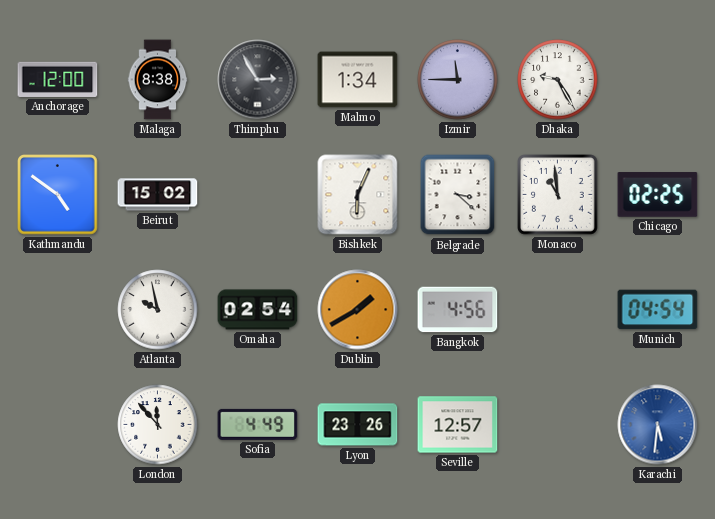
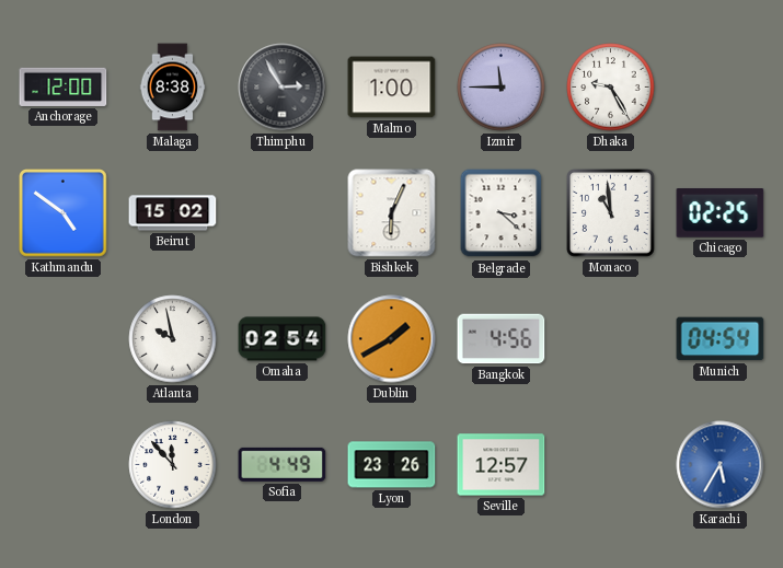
Malmo: 1:34 -> 1:00 (392, 88)
Karachi: 5:31 -> 5:35 (721, 465)
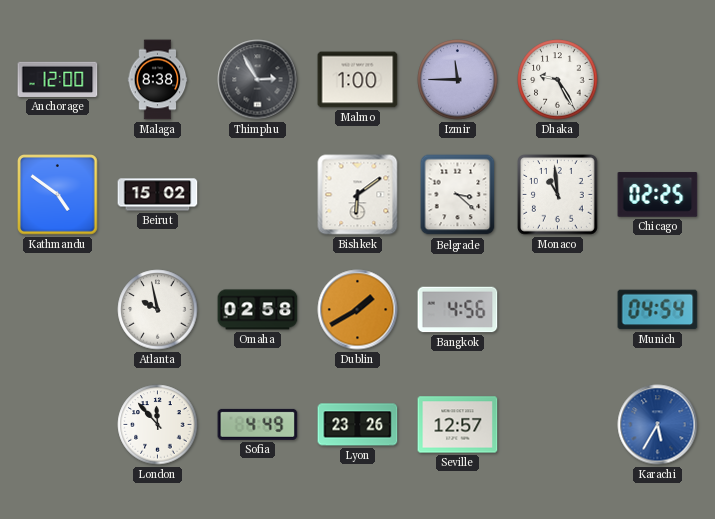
Bishkek: 6:04 -> 6:09 (358, 195)
Omaha: 02:54 -> 02:58 (258, 310)
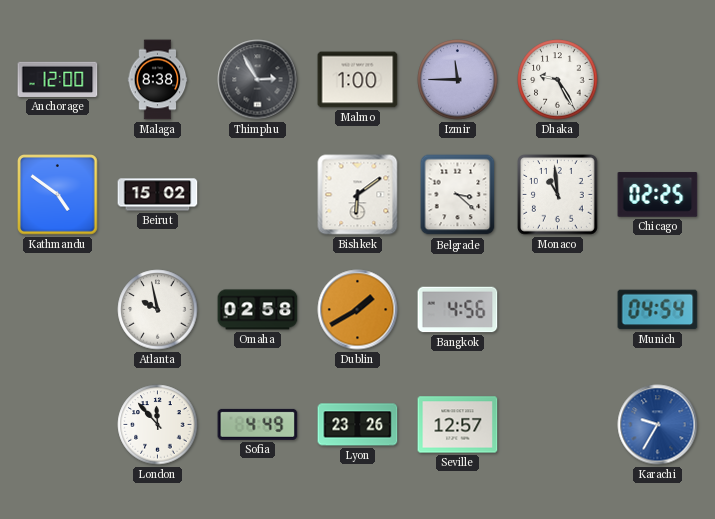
Karachi: 5:35 -> 9:35 (658, 425)
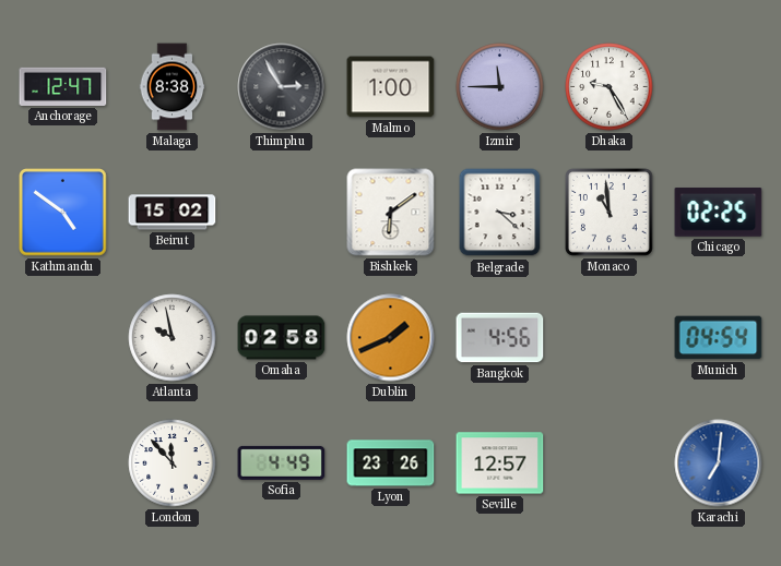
Anchorage: 12:00 -> 12:47 (63, 86)
Dublin: 1:40 -> 1:41 (391, 338)
Karachi: 9:35 -> 7:01 (719, 463)
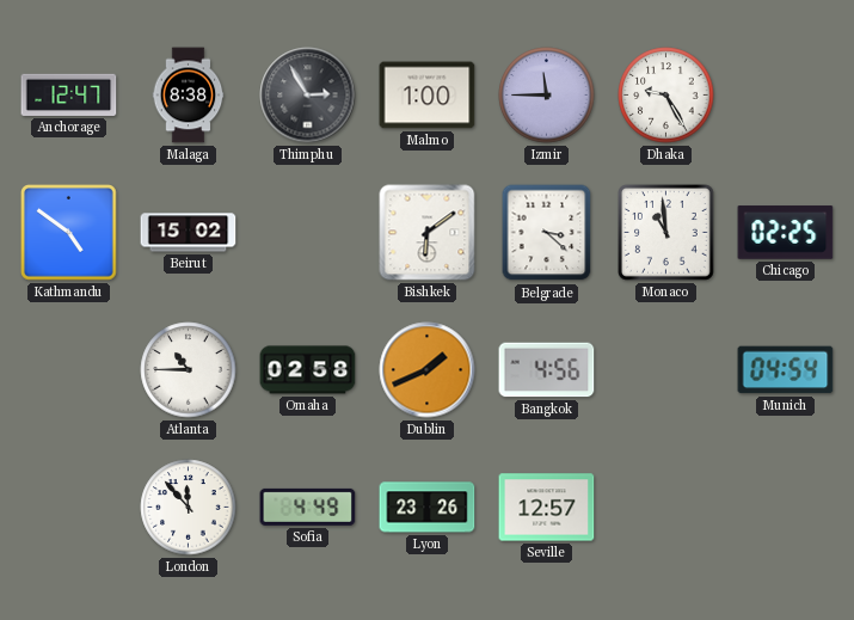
Atlanta: 9:58 -> 10:45 (189, 370)
Karachi: 7:01 -> none (719, 463)
